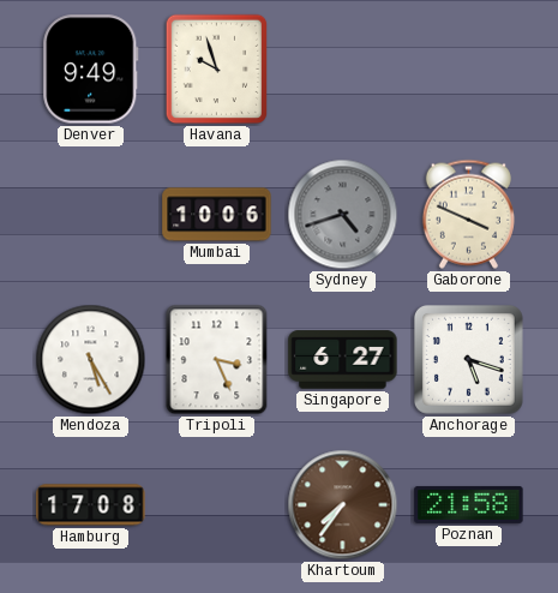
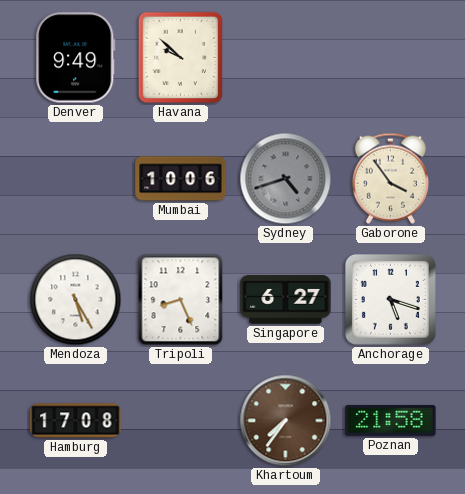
Havana: 9:57 -> 9:52 (181, 58)
Gaborone: 3:49 -> 3:54 (390, 178)
Tripoli: 3:26 -> 8:26 (181, 300)
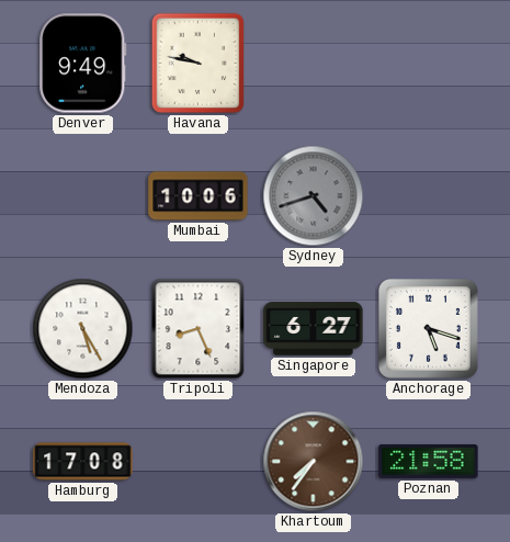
Havana: 9:52 -> 9:47 (199, 64)
Gaborone: 3:54 -> none (390, 178)
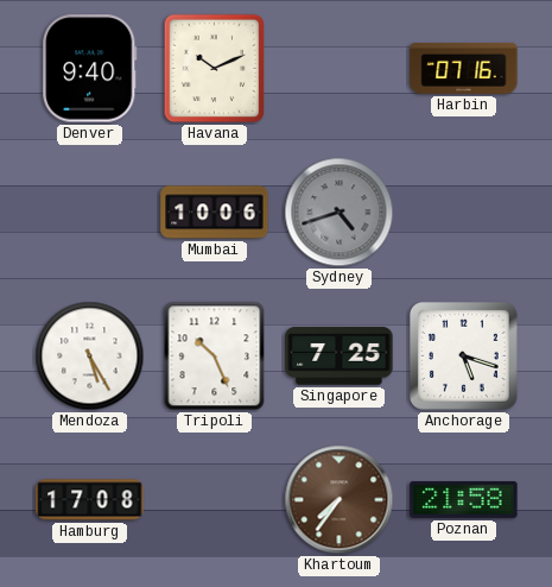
Denver: 9:49 -> 9:40 (90, 69)
Havana: 9:47 -> 10:11 (215, 69)
Harbin: none -> 07:16 (464, 68)
Tripoli: 8:26 -> 10:26 (215, 356)
Singapore: 6:27 -> 7:25 (340, 356)
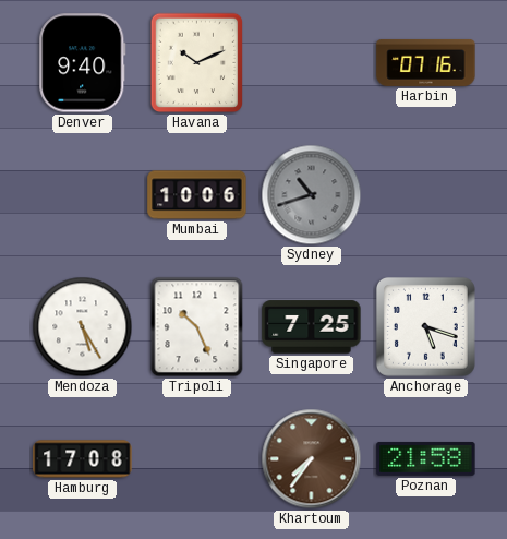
Sydney: 4:42 -> 10:42 (312, 195)
